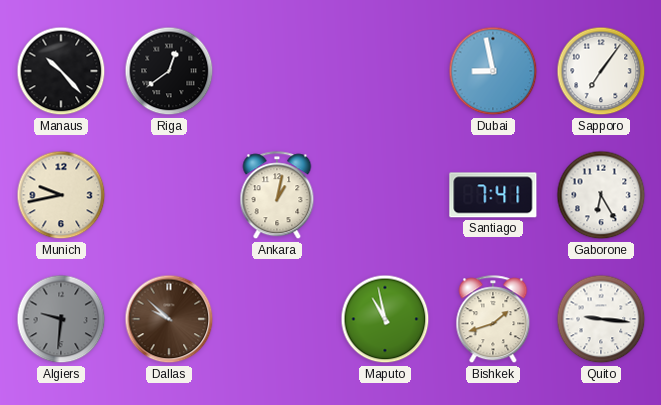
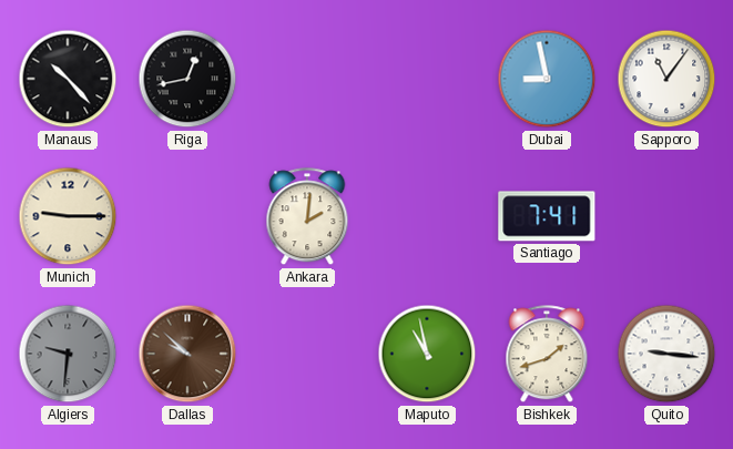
Riga: 12:39 -> 12:43 (187, 79)
Sapporo: 7:06 -> 11:06 (666, 79)
Munich: 9:43 -> 9:15 (68, 216)
Ankara: 1:02 -> 2:01 (307, 217)
Gaborone: 6:25 -> none (601, 195)
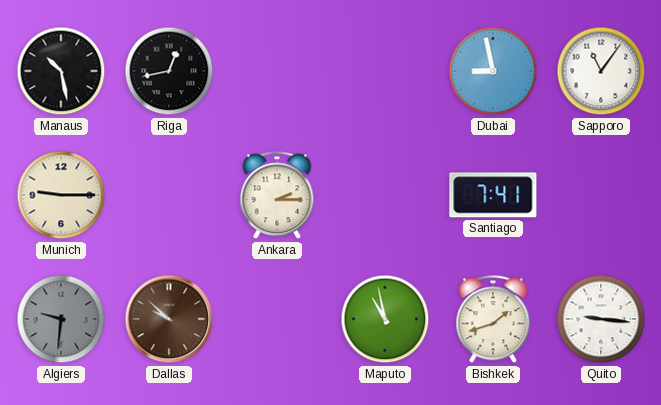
Manaus: 10:23 -> 10:28 (61, 71)
Ankara: 2:01 -> 2:15 (277, 196)
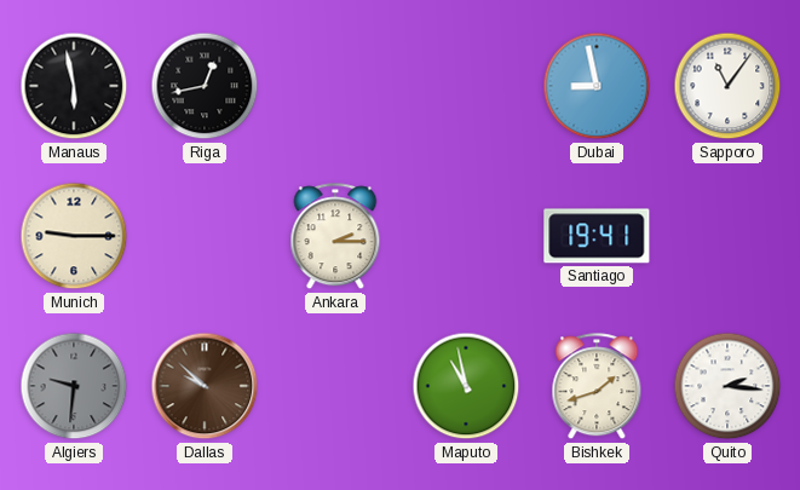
Manaus: 10:28 -> 5:58 (74, 86)
Santiago: 7:41 -> 19:41 (597, 236)
Quito: 9:16 -> 2:16 (727, 386)
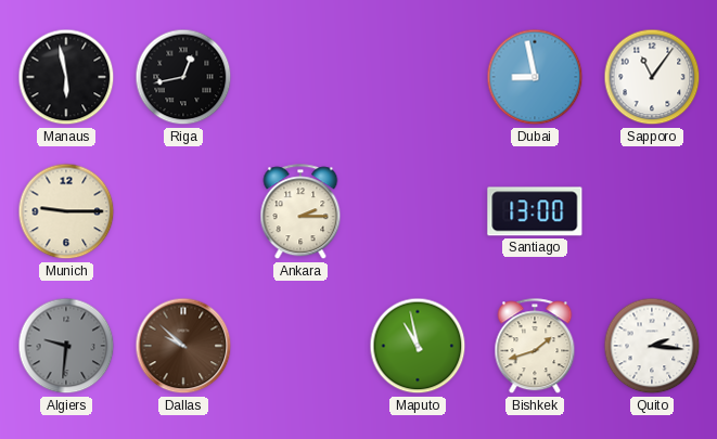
Santiago: 19:41 -> 13:00 (535, 211)
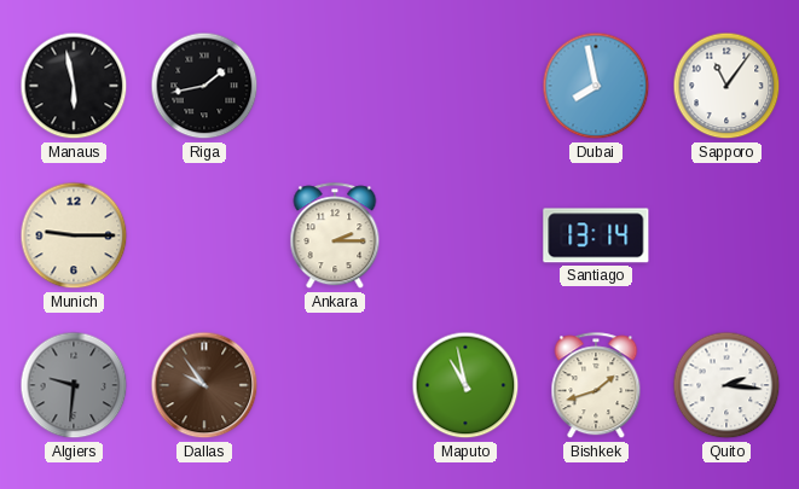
Riga: 12:43 -> 1:43 (204, 86)
Dubai: 8:58 -> 7:58 (596, 86)
Santiago: 13:00 -> 13:14 (596, 235)
Dallas: 9:52 -> 9:54 (204, 385)
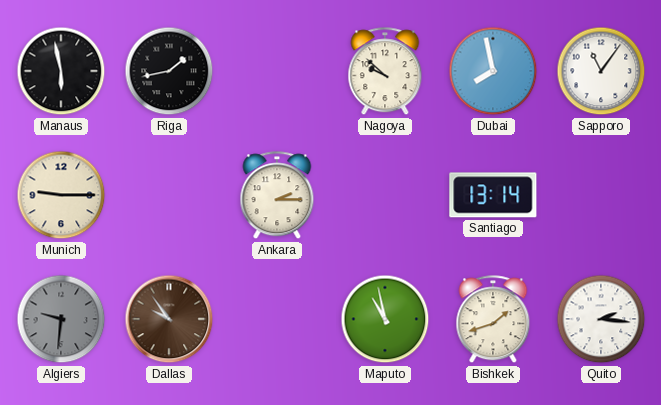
Nagoya: none -> 9:52 (385, 72)
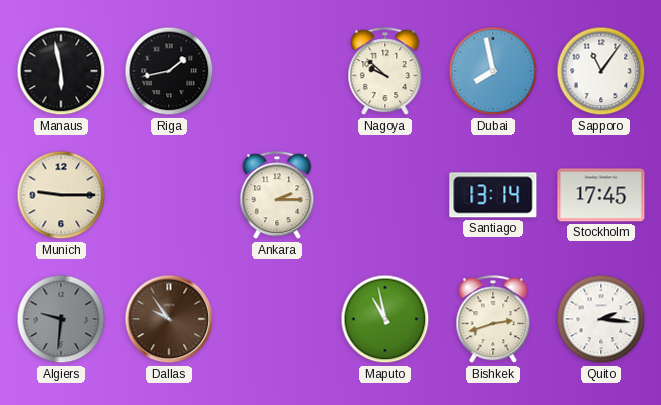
Stockholm: none -> 17:45 (601, 195)
Bishkek: 1:42 -> 2:42 (493, 320)
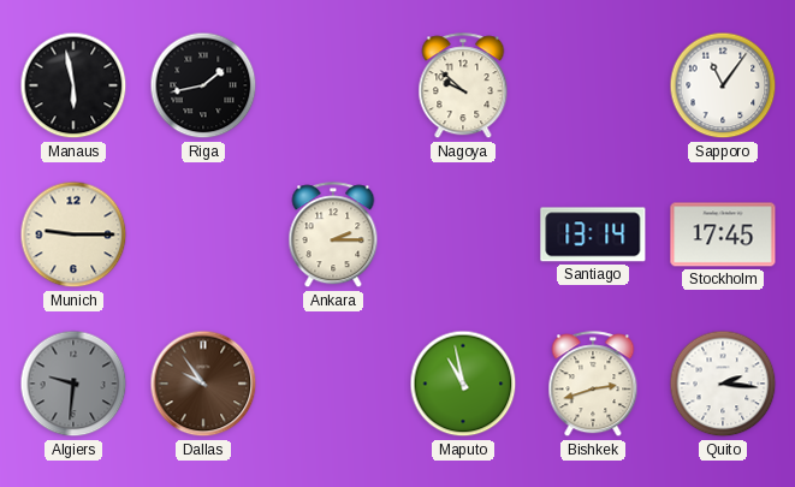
Dubai: 7:58 -> none (493, 71)
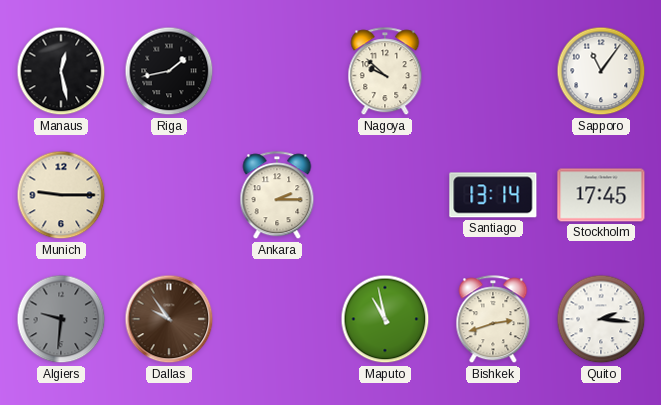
Manaus: 5:58 -> 12:28 (61, 71)
